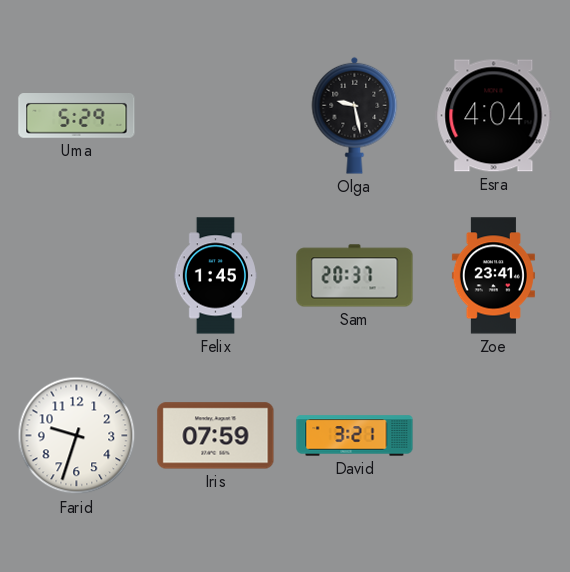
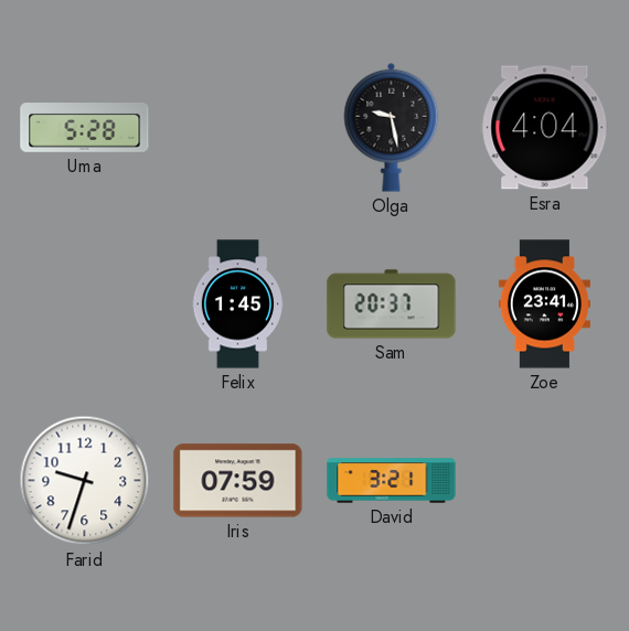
Uma: 5:29 -> 5:28 (85, 128)
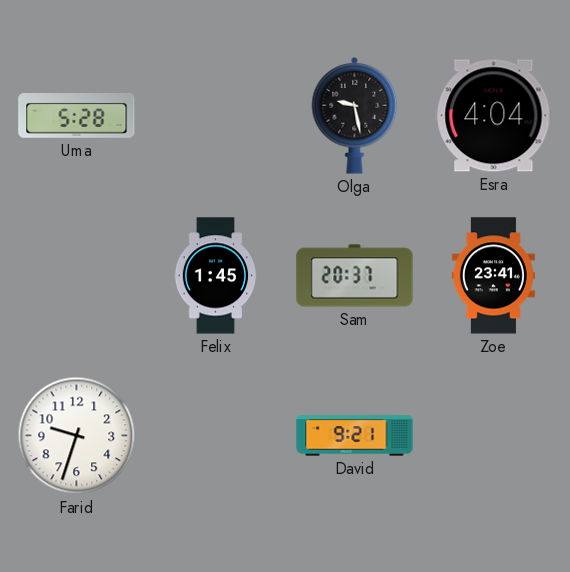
Iris: 07:59 -> none (238, 481)
David: 3:21 -> 9:21 (355, 436)
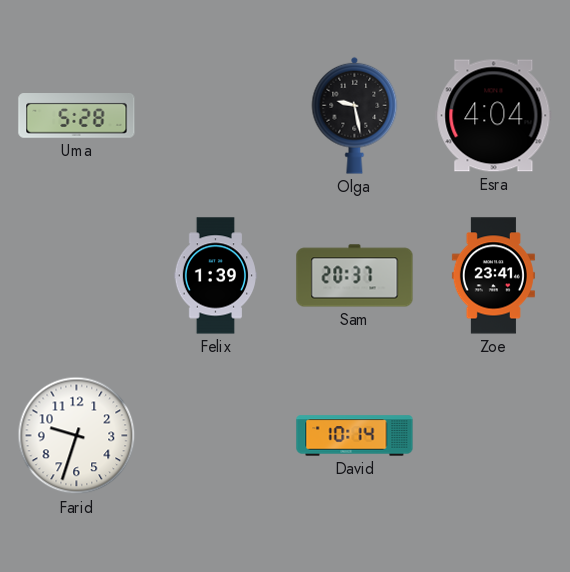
Felix: 1:45 -> 1:39 (215, 276)
David: 9:21 -> 10:14 (355, 436)
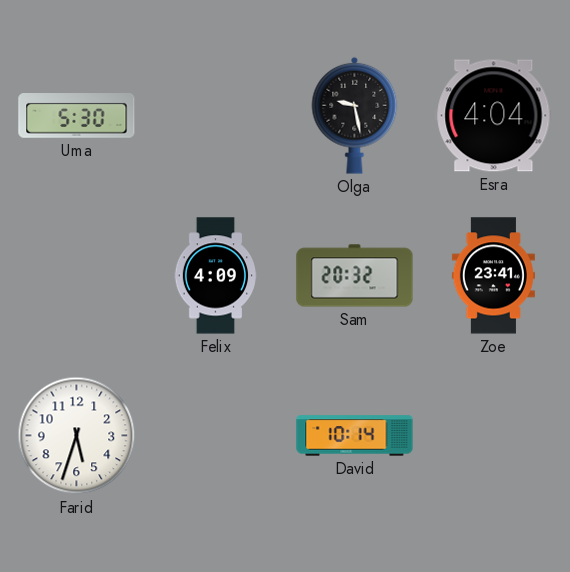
Uma: 5:28 -> 5:30 (77, 116)
Felix: 1:39 -> 4:09 (215, 276)
Sam: 20:37 -> 20:32 (355, 276)
Farid: 9:33 -> 5:33 (77, 436)
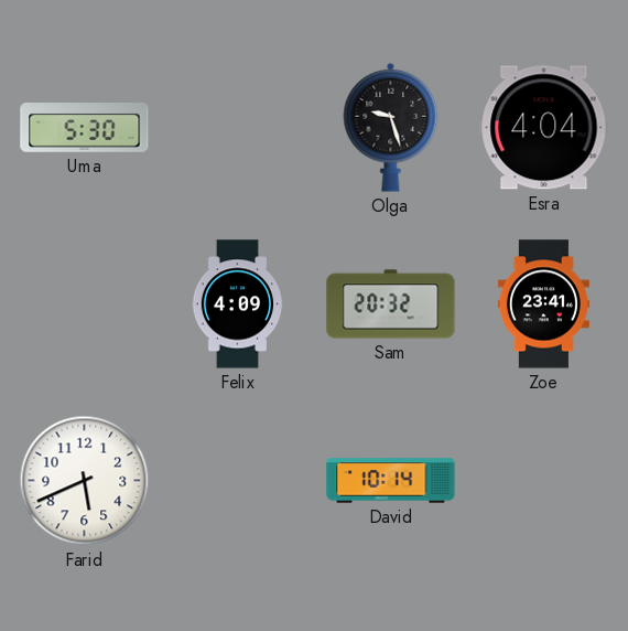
Olga: 9:28 -> 9:27 (391, 127)
Farid: 5:33 -> 5:41 (85, 481)
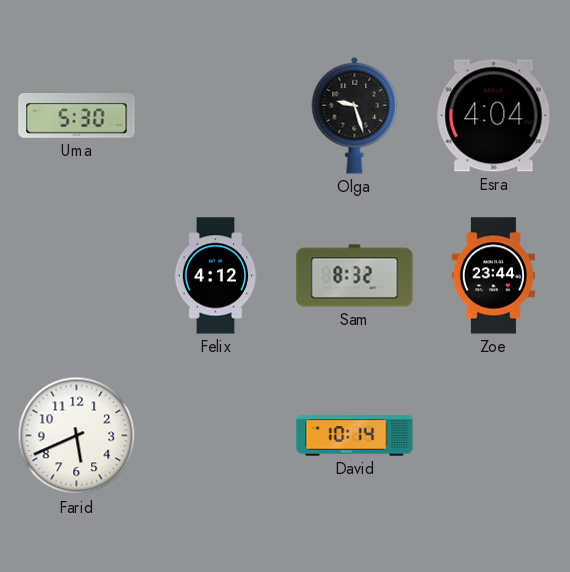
Felix: 4:09 -> 4:12 (215, 276)
Sam: 20:32 -> 8:32 (355, 276)
Zoe: 23:41 -> 23:44 (493, 276)
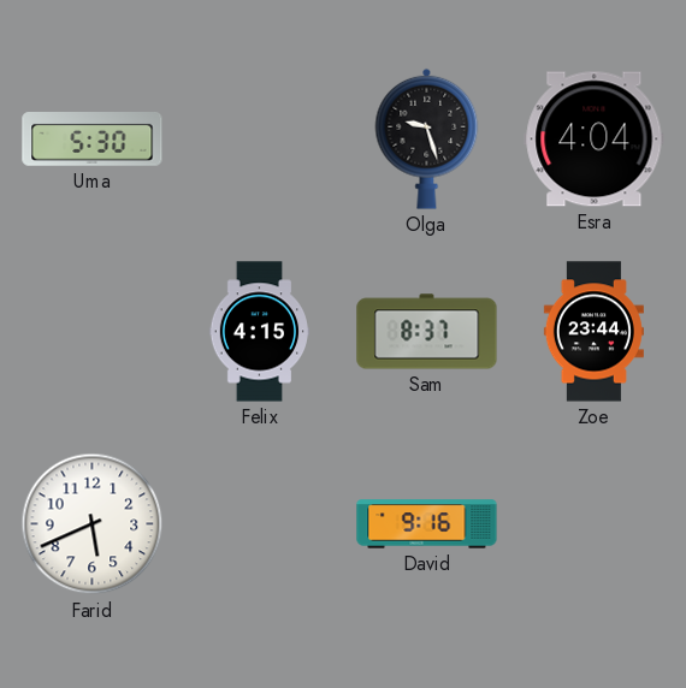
Felix: 4:12 -> 4:15 (259, 332)
Sam: 8:32 -> 8:37 (427, 332)
David: 10:14 -> 9:16 (427, 524)
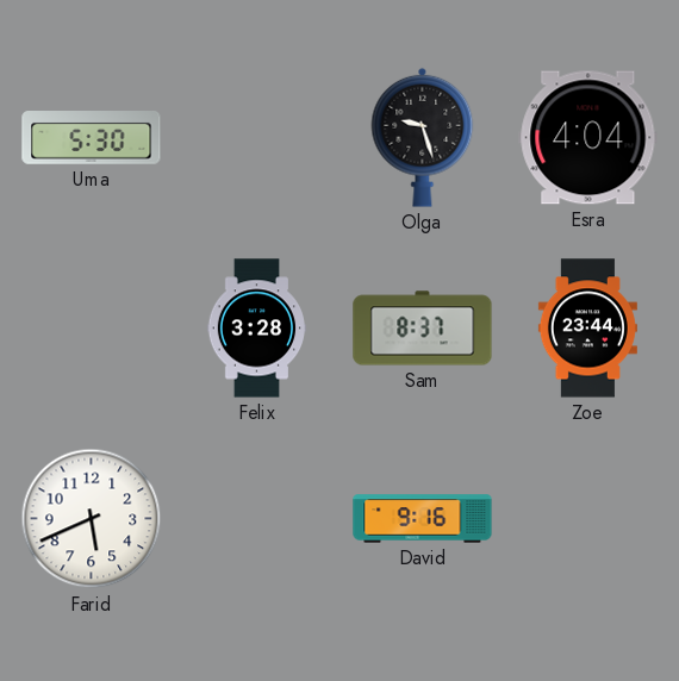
Felix: 4:15 -> 3:28 (256, 329)
